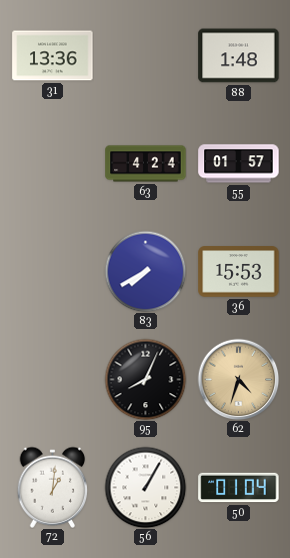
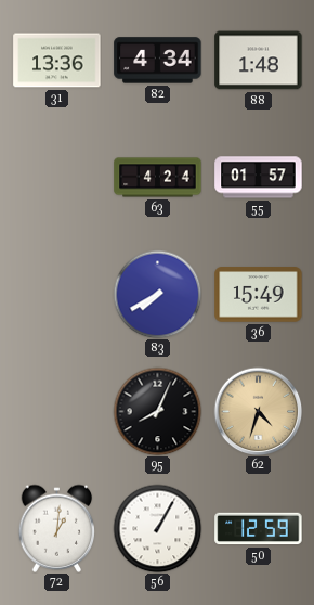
82: none -> 4:34 (158, 61)
36: 15:53 -> 15:49 (259, 295)
50: 01:04 -> 12:59 (259, 529)
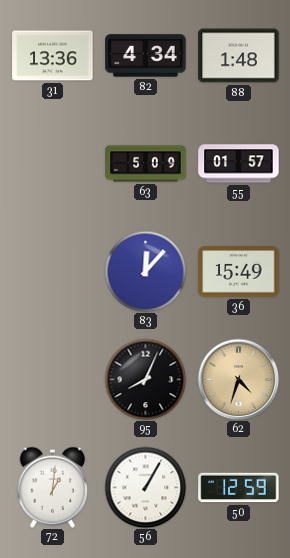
63: 4:24 -> 5:09 (146, 164)
83: 7:40 -> 12:07 (145, 271)
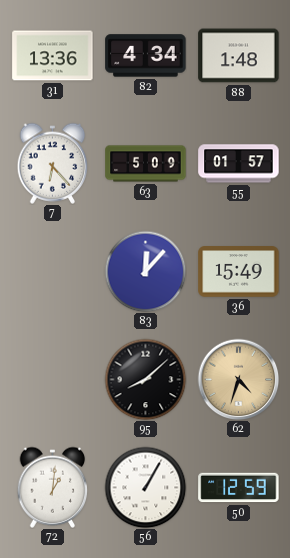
7: none -> 6:23 (53, 163)
95: 8:04 -> 8:08 (145, 379)
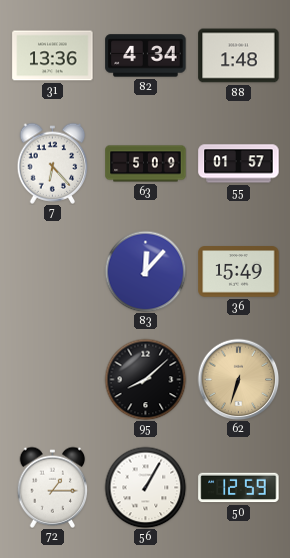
62: 4:33 -> 6:33 (238, 379)
72: 1:01 -> 1:15 (53, 487)
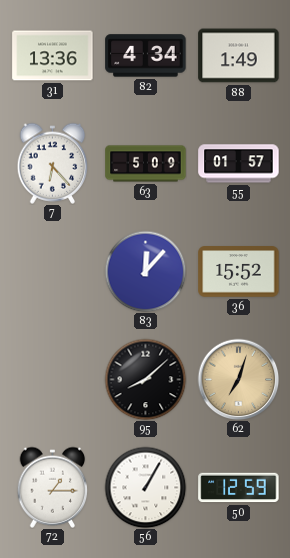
88: 1:48 -> 1:49 (239, 56)
36: 15:49 -> 15:52 (239, 272)
62: 6:33 -> 7:03 (238, 379)
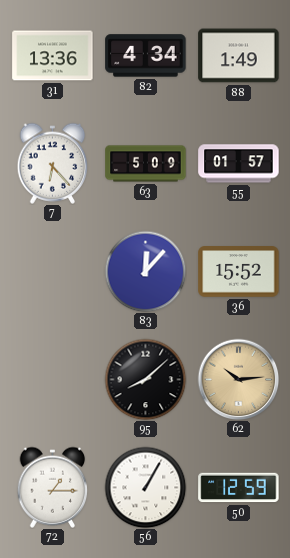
62: 7:03 -> 10:14 (238, 379)
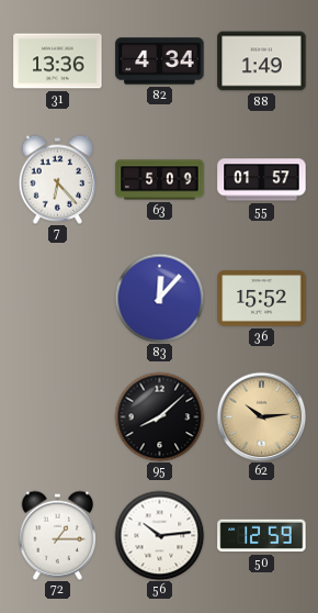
56: 1:05 -> 10:14 (159, 535)
